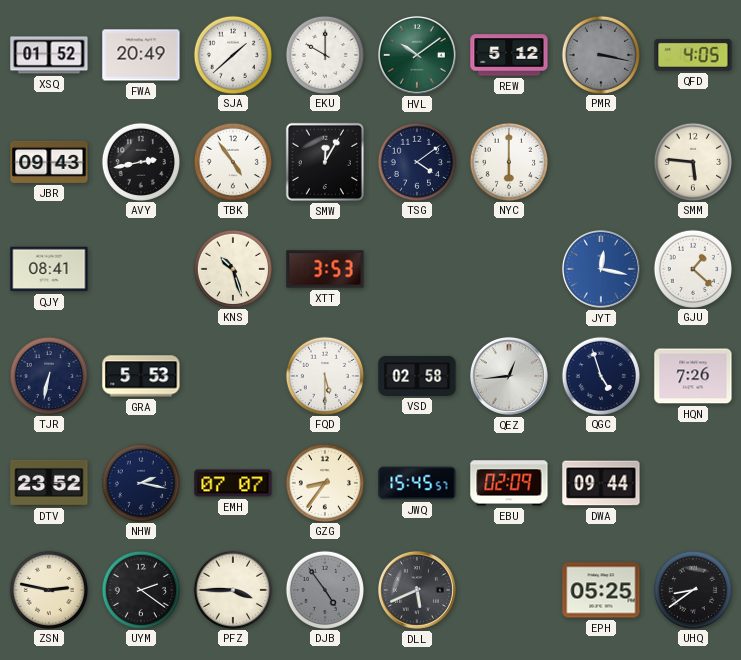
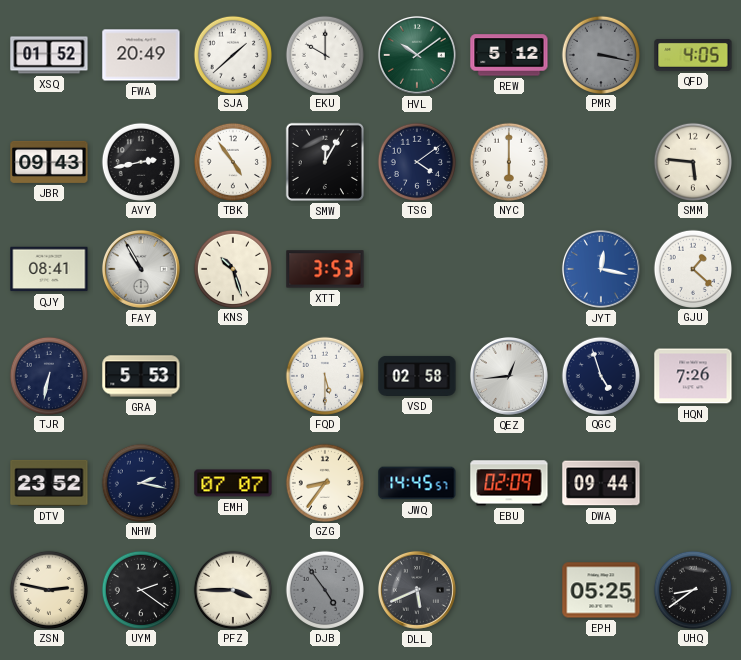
FAY: none -> 10:55 (141, 269)
JWQ: 15:45 -> 14:45 (417, 483)
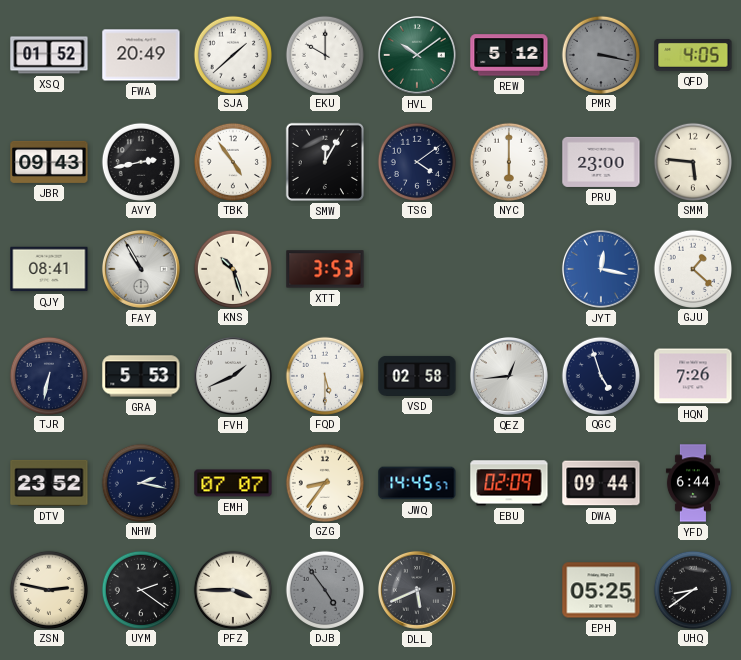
PRU: none -> 23:00 (601, 162)
FVH: none -> 1:41 (233, 376)
YFD: none -> 6:44 (693, 483)
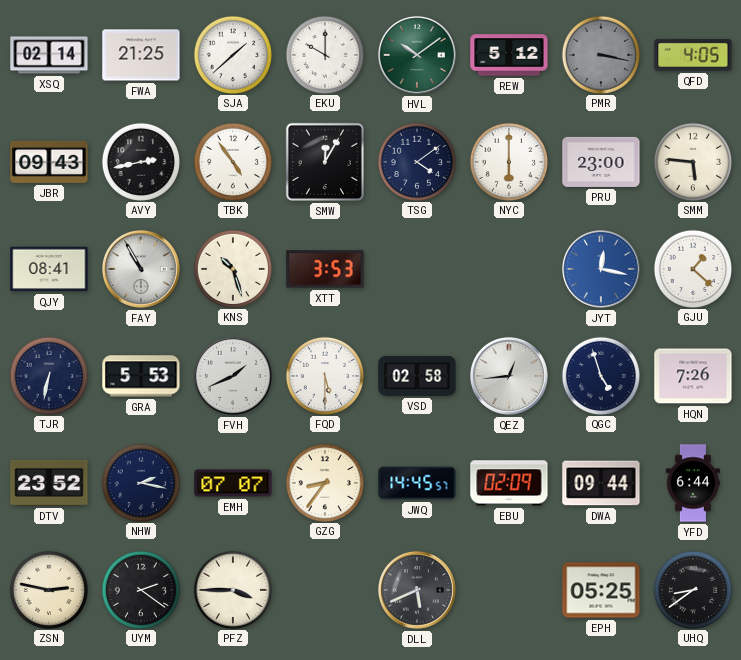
XSQ: 01:52 -> 02:14 (49, 55)
FWA: 20:49 -> 21:25 (141, 55)
DJB: 4:54 -> none (324, 589)
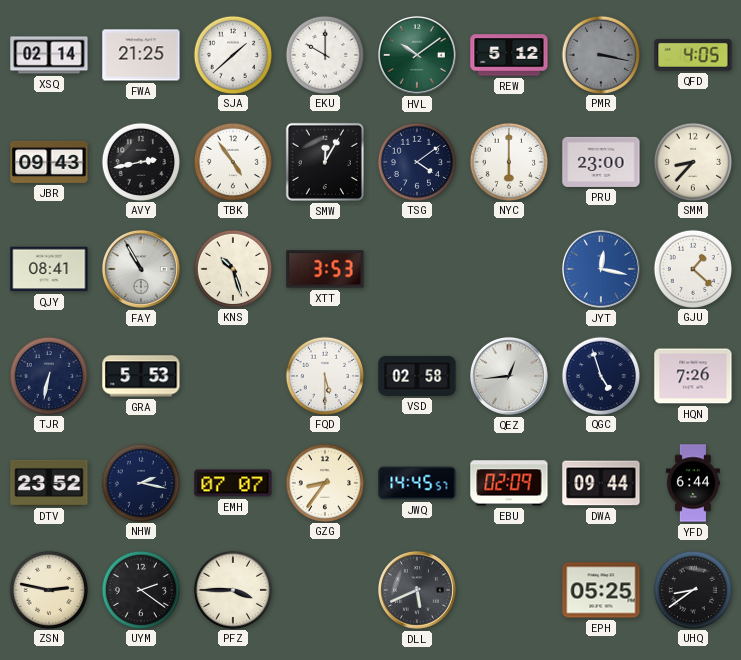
SMM: 5:46 -> 8:37 (692, 161)
FVH: 1:41 -> none (233, 376)
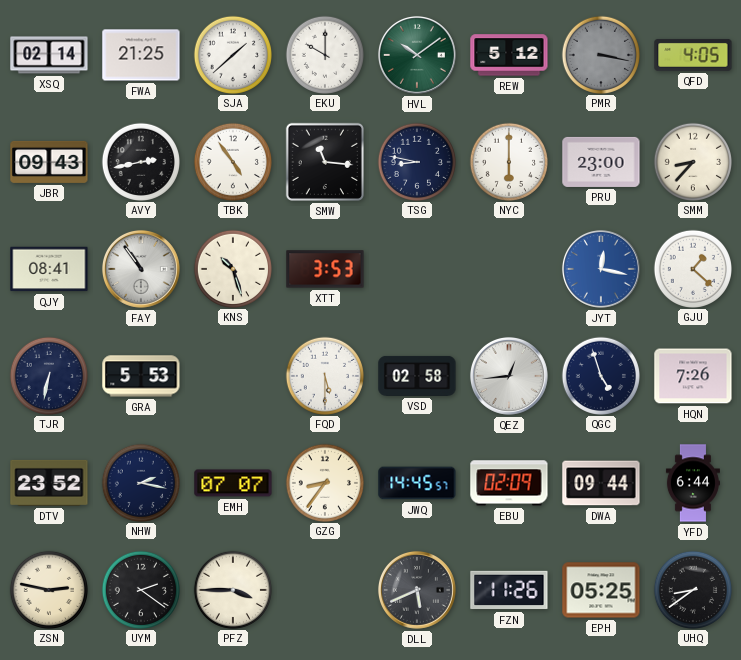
SMW: 12:05 -> 11:16 (325, 162)
TSG: 4:09 -> 8:47 (416, 161)
FAY: 10:55 -> 10:54 (141, 269)
FZN: none -> 11:26 (509, 590)
